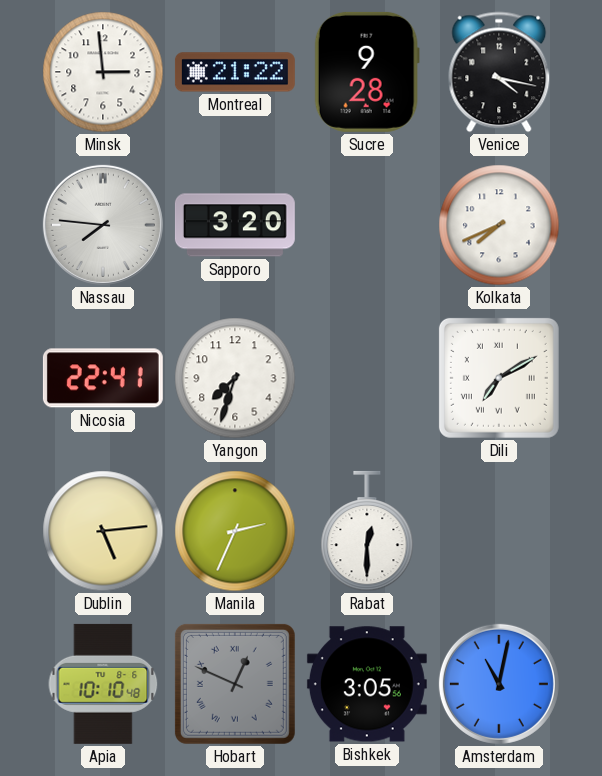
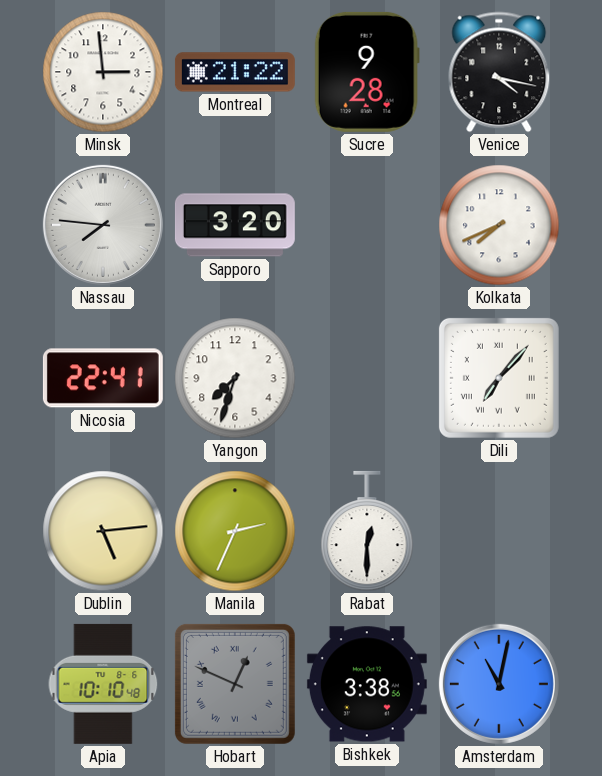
Dili: 7:10 -> 7:07 (499, 378)
Bishkek: 3:05 -> 3:38 (367, 684)
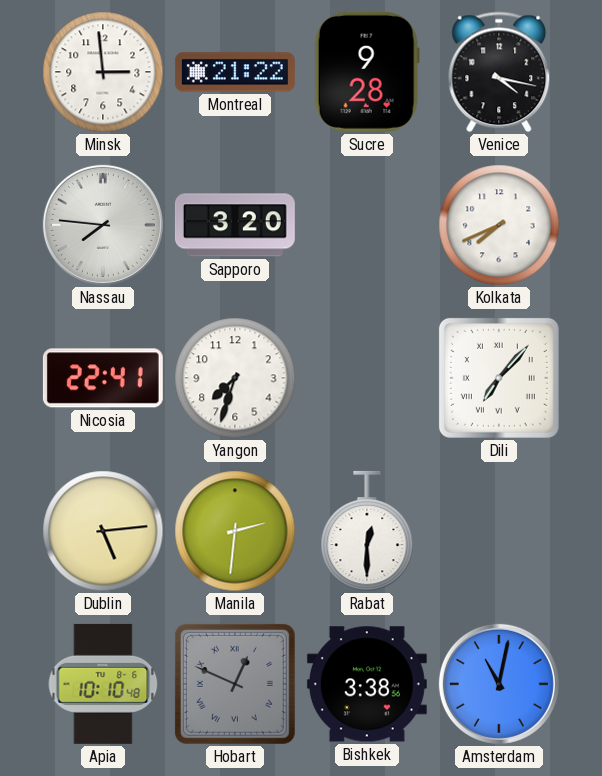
Manila: 2:34 -> 2:31 (235, 531)
